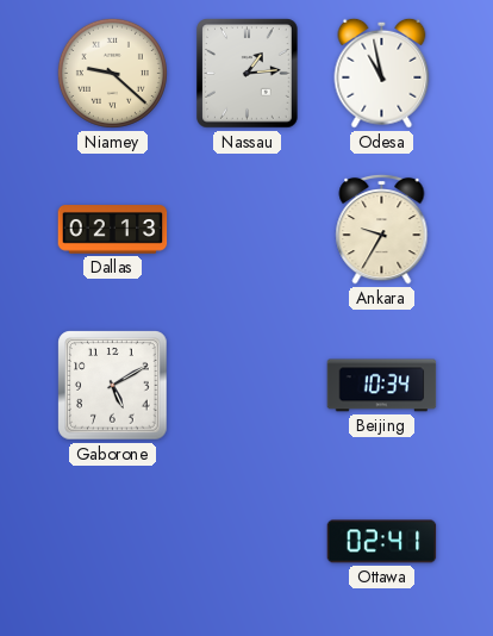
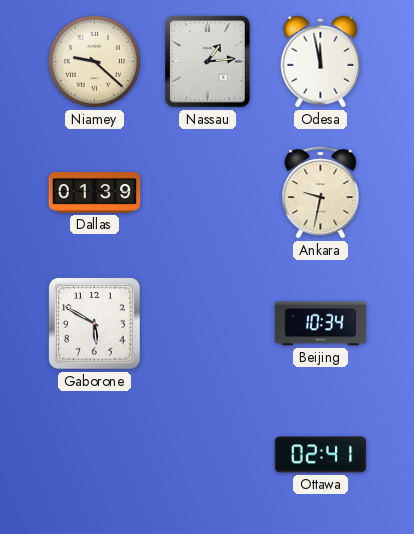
Odesa: 10:58 -> 11:58 (321, 61)
Dallas: 02:13 -> 01:39 (95, 193)
Ankara: 9:35 -> 9:32 (321, 192)
Gaborone: 5:10 -> 5:50 (95, 324)
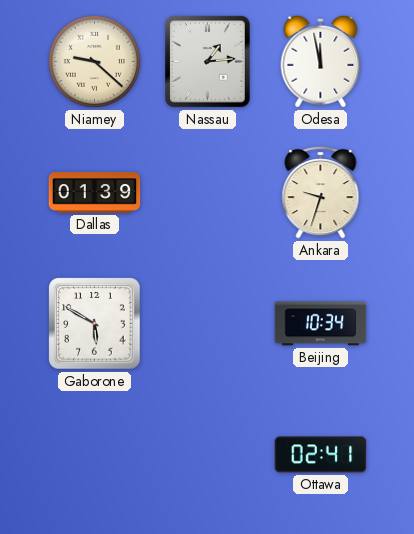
Ankara: 9:32 -> 9:33 (321, 192)
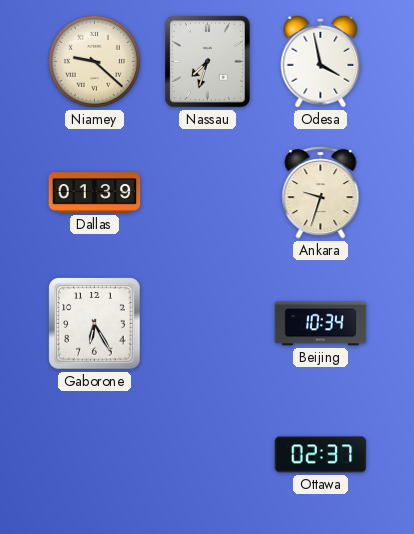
Nassau: 1:14 -> 7:33 (208, 62)
Odesa: 11:58 -> 3:58 (321, 61)
Gaborone: 5:50 -> 6:25 (95, 324)
Ottawa: 02:41 -> 02:37 (321, 455)
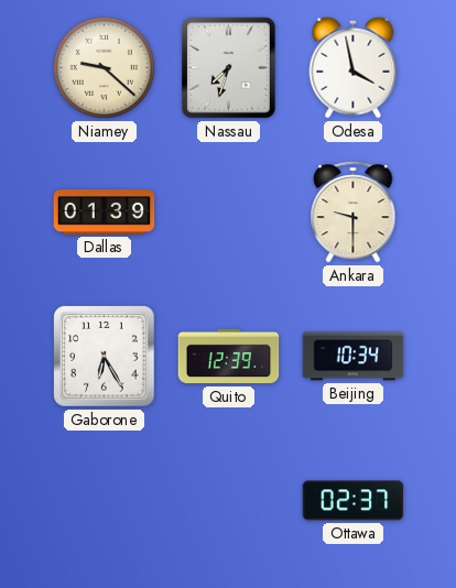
Ankara: 9:33 -> 9:30 (354, 211)
Quito: none -> 12:39 (229, 357)
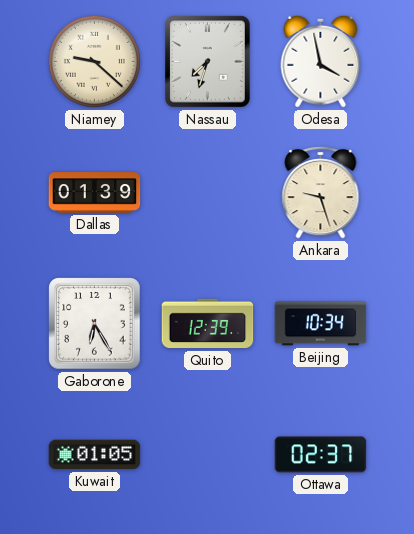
Ankara: 9:30 -> 9:27 (321, 192)
Kuwait: none -> 01:05 (95, 455)
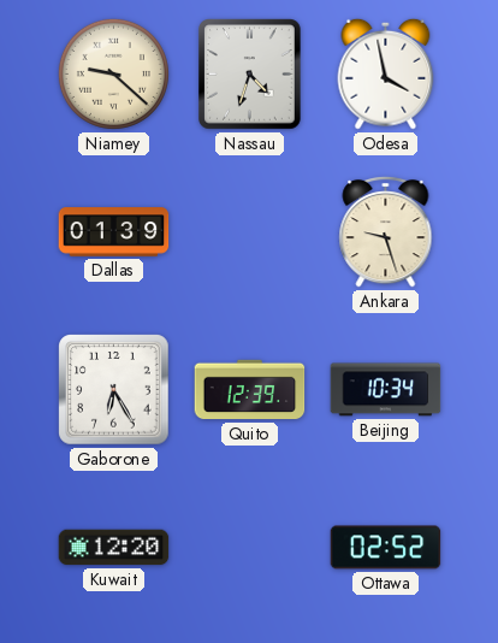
Nassau: 7:33 -> 4:33 (250, 75)
Kuwait: 01:05 -> 12:20 (114, 548)
Ottawa: 02:37 -> 02:52 (386, 548)
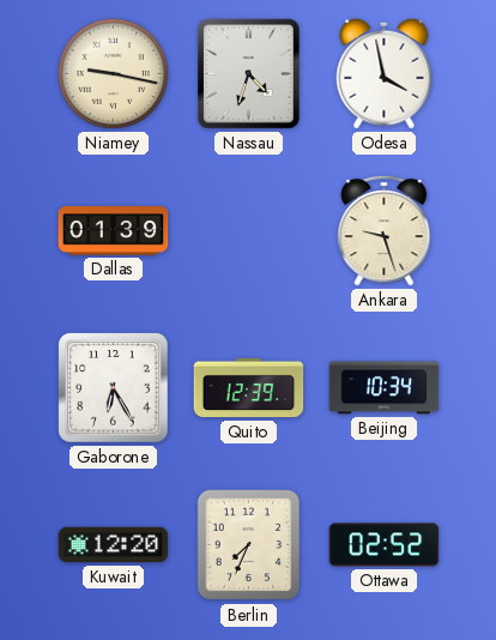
Niamey: 9:22 -> 9:17 (113, 73)
Berlin: none -> 7:34 (249, 545)
